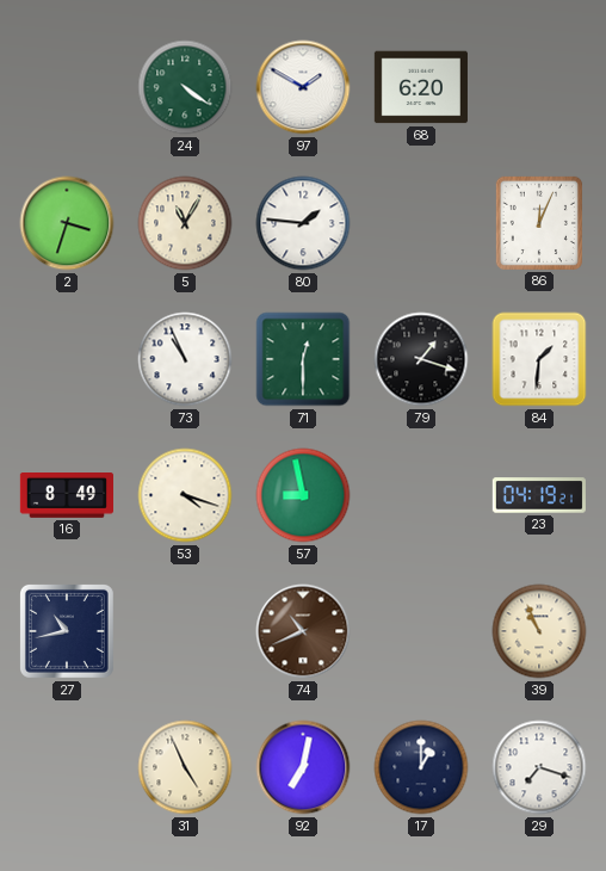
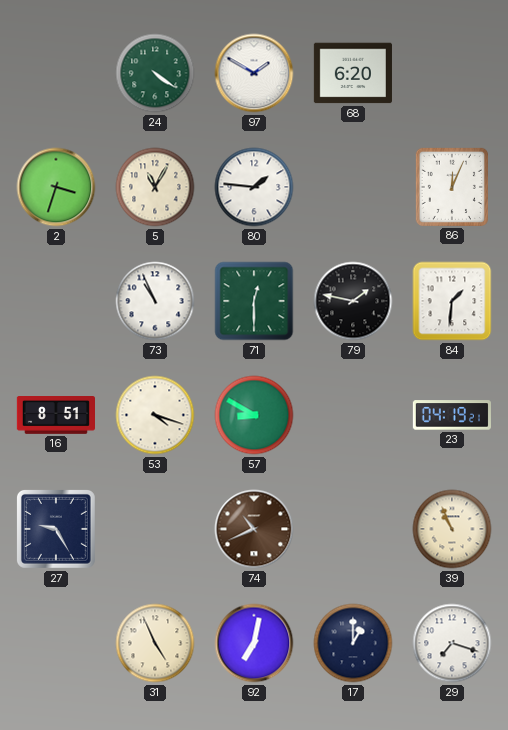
79: 1:18 -> 1:47 (353, 301)
16: 8:49 -> 8:51 (55, 416)
57: 8:58 -> 8:50 (254, 415)
27: 10:43 -> 9:25 (56, 529)
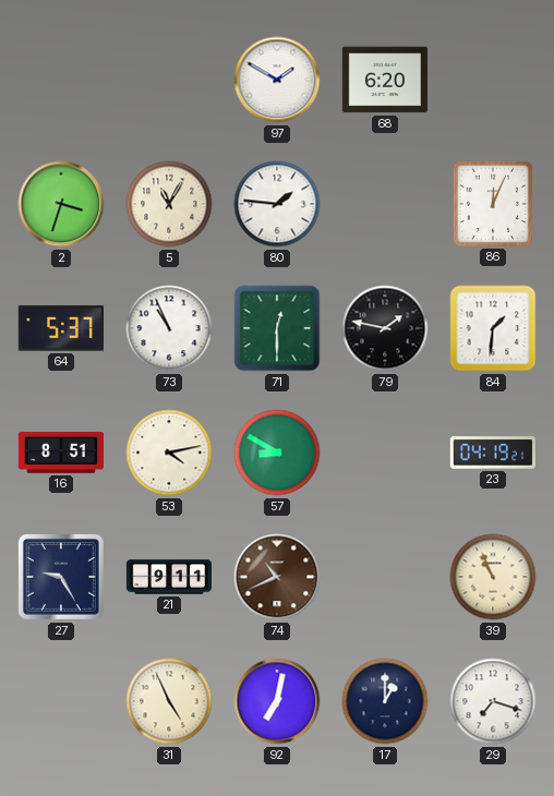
24: 4:21 -> none (155, 73)
64: none -> 5:37 (61, 328)
53: 4:18 -> 4:13 (169, 453)
21: none -> 9:11 (168, 577)
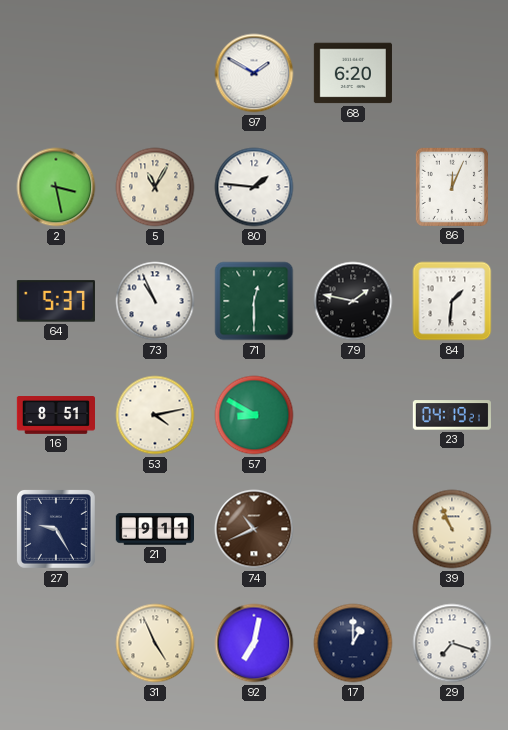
2: 3:33 -> 3:28 (56, 187)
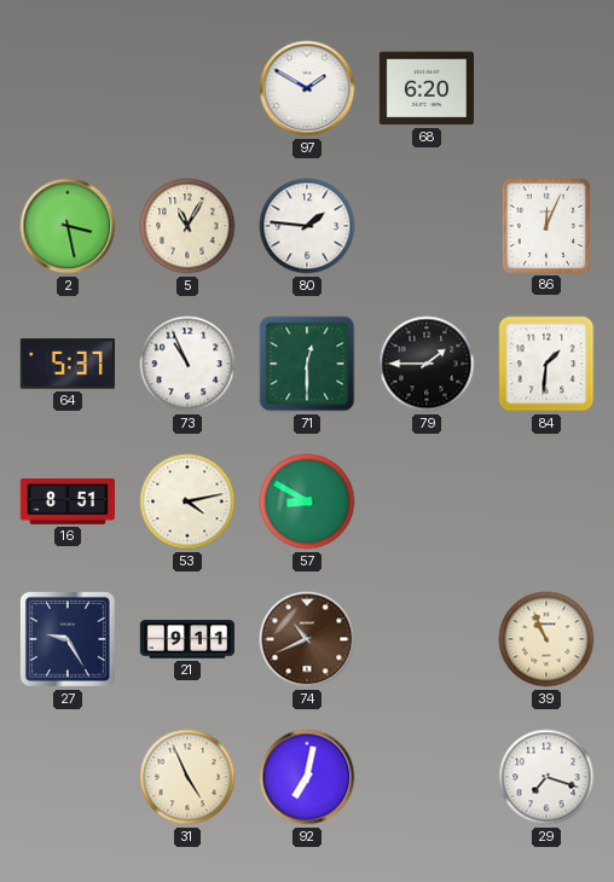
79: 1:47 -> 1:45 (427, 364)
23: 04:19 -> none (452, 415)
17: 1:00 -> none (353, 643)
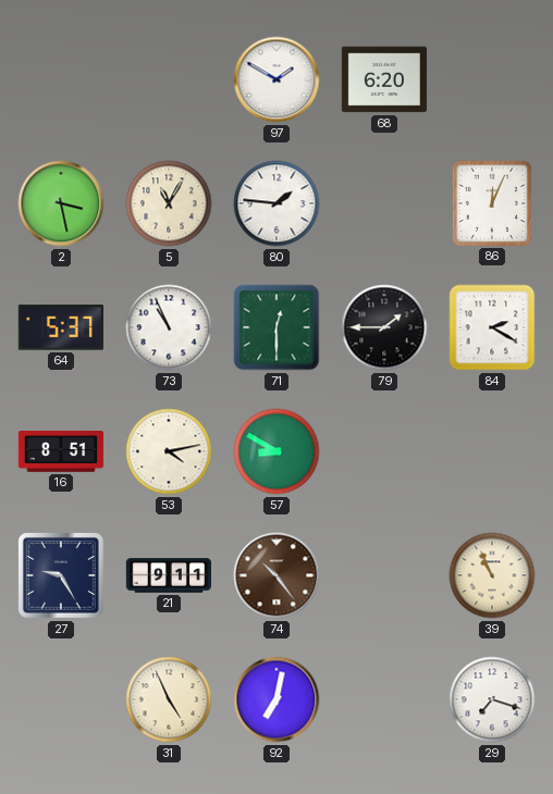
84: 1:31 -> 2:20 (492, 327)
74: 10:41 -> 10:24 (276, 575)
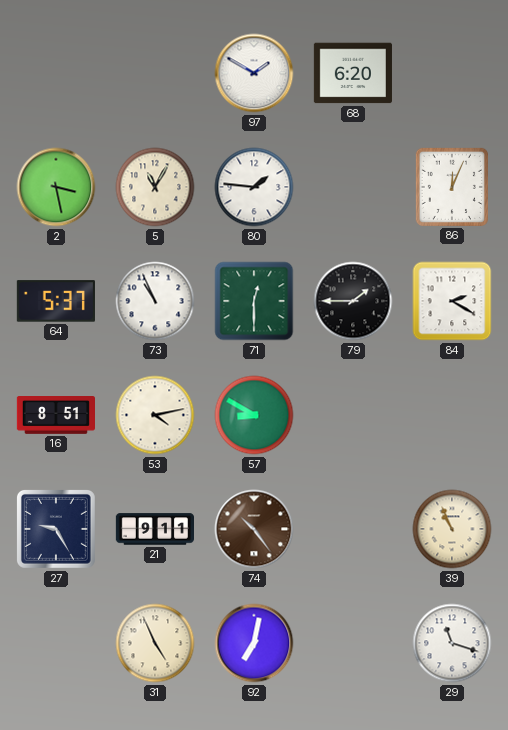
29: 7:18 -> 11:18 (452, 643)
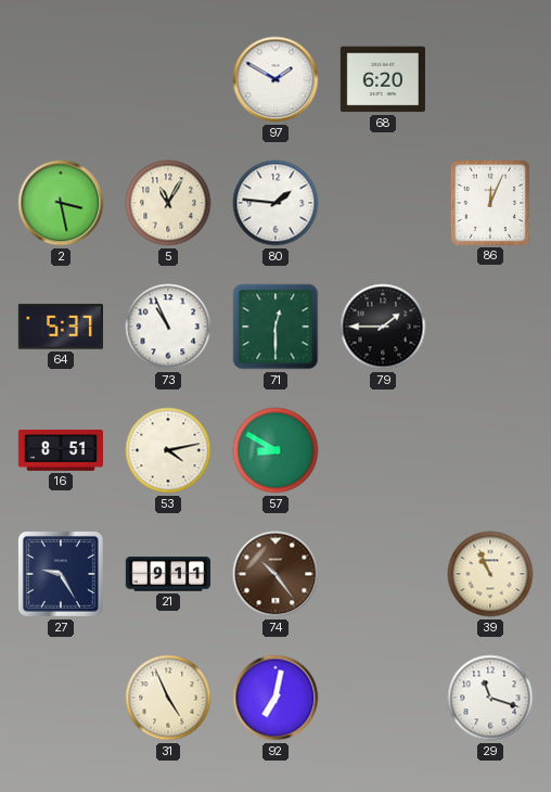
84: 2:20 -> none (452, 301)
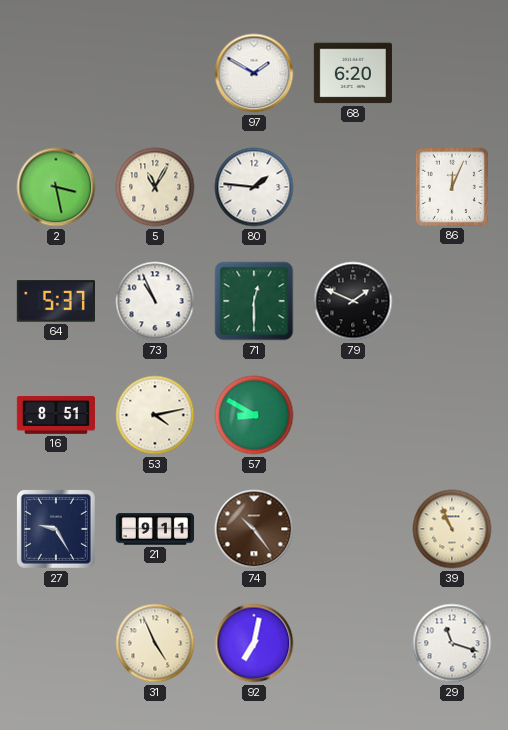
79: 1:45 -> 1:49 (353, 301)
